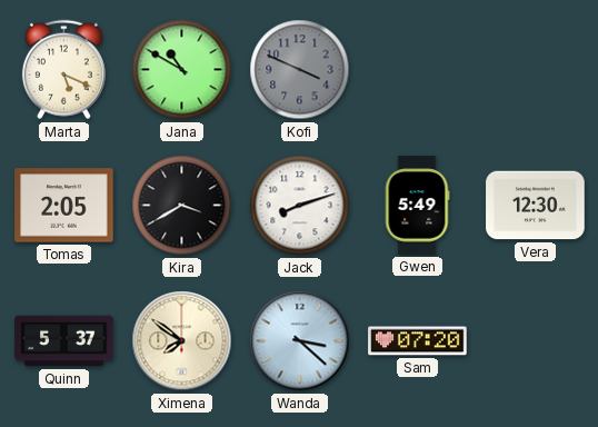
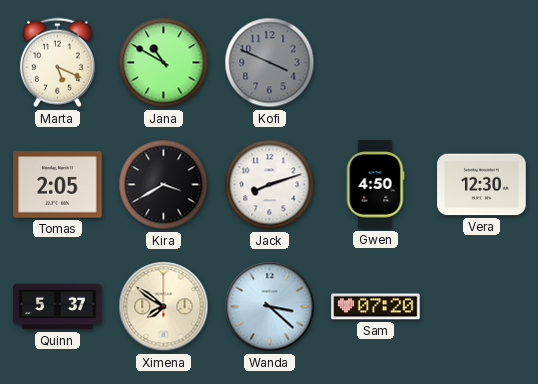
Gwen: 5:49 -> 4:50 (375, 185)
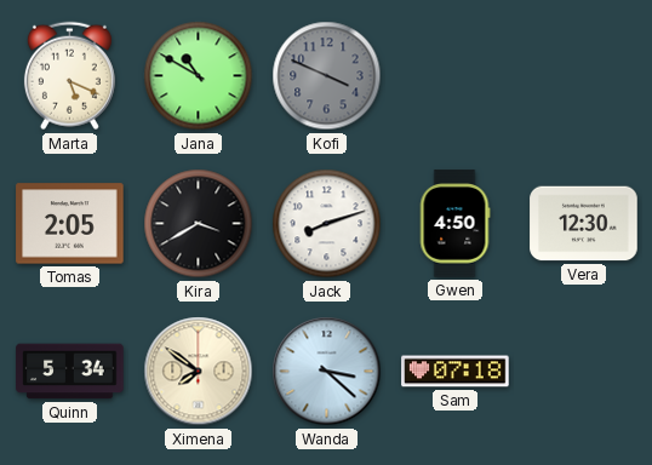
Quinn: 5:37 -> 5:34 (70, 372)
Sam: 07:20 -> 07:18 (456, 372)
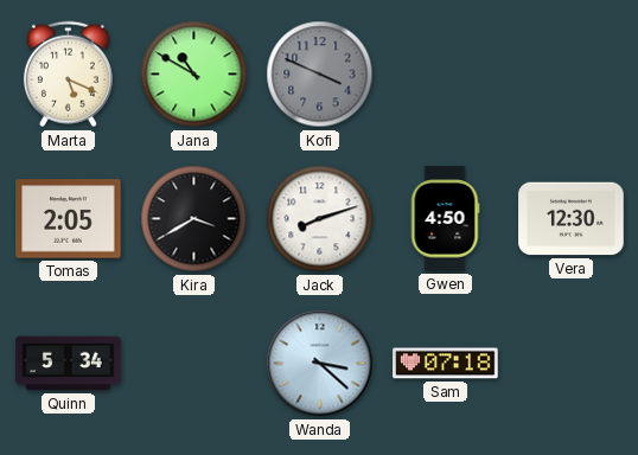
Ximena: 7:51 -> none (199, 372)
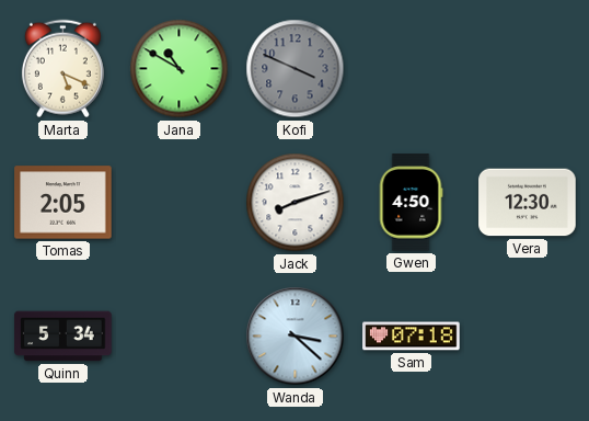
Kira: 3:40 -> none (194, 219)
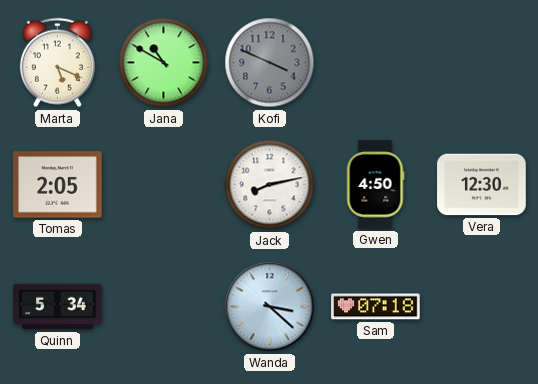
Jack: 8:12 -> 8:13 (270, 185)
